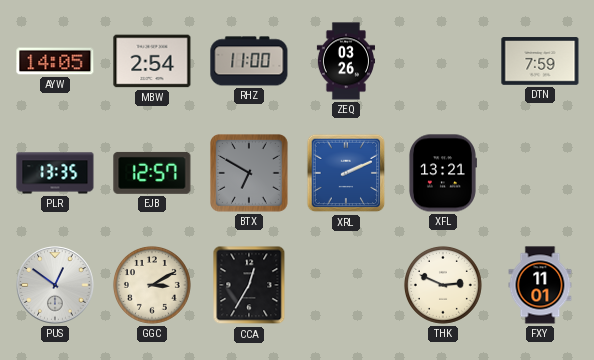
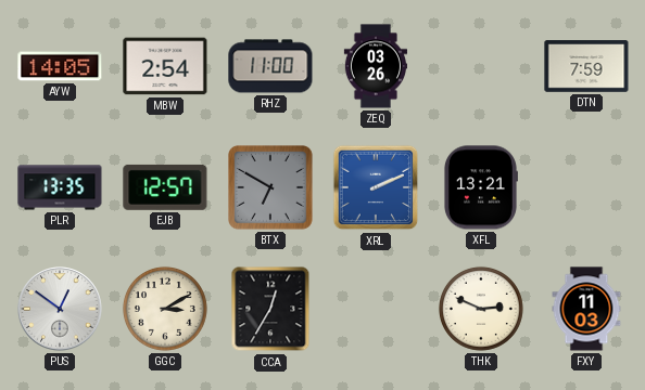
FXY: 11:01 -> 11:03 (586, 309)
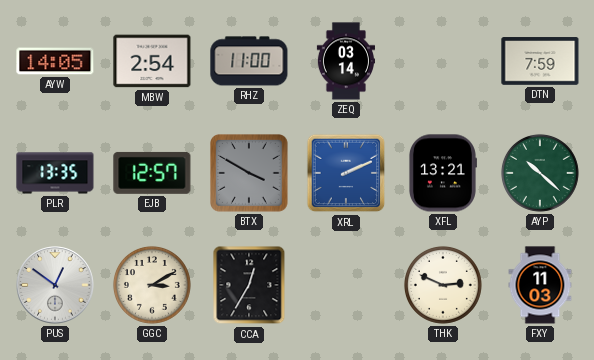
ZEQ: 03:26 -> 03:14 (345, 61)
BTX: 6:50 -> 3:50 (250, 174)
AYP: none -> 10:22 (540, 173)
